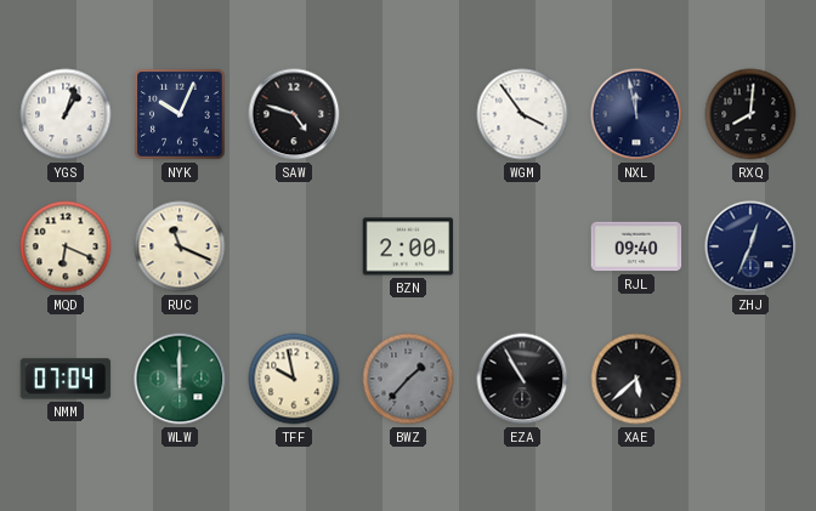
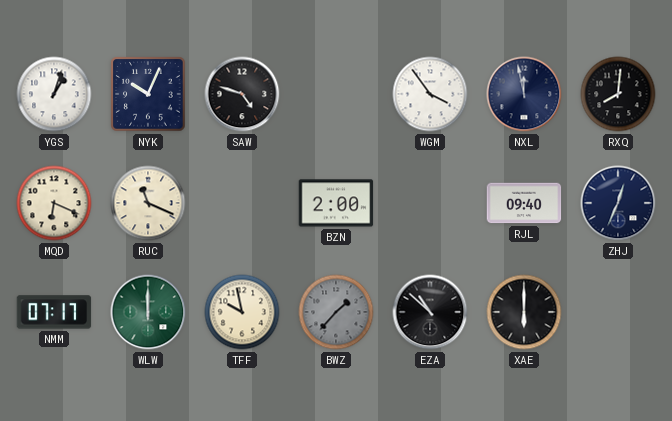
NMM: 07:04 -> 07:17 (54, 312)
EZA: 10:55 -> 10:52 (430, 312)
XAE: 5:38 -> 6:00 (524, 312)
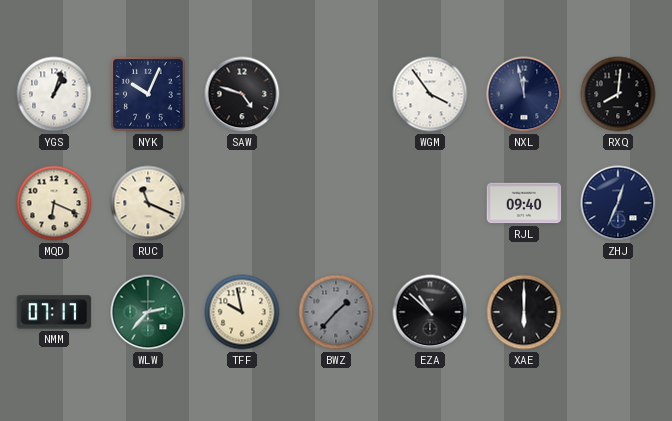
BZN: 2:00 -> none (336, 203)
WLW: 12:00 -> 2:37 (148, 312)
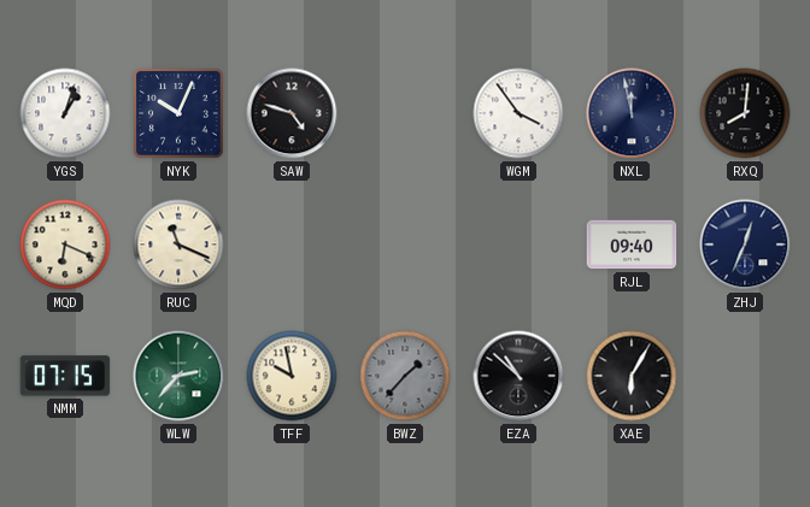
NMM: 07:17 -> 07:15 (65, 376)
XAE: 6:00 -> 6:05 (632, 376)
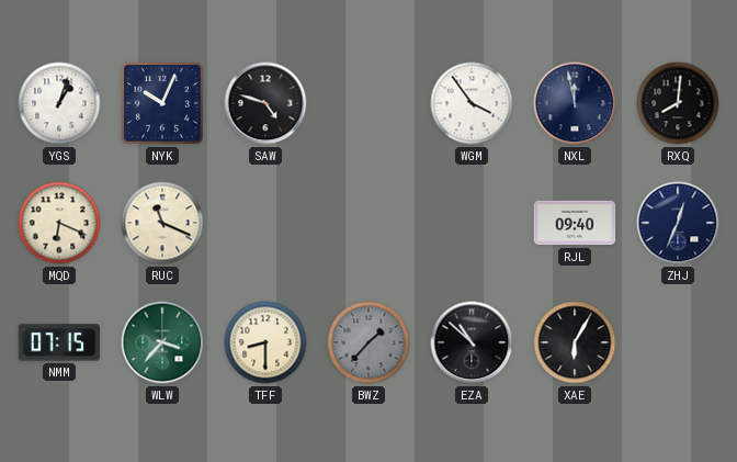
WLW: 2:37 -> 3:37 (162, 342)
TFF: 9:58 -> 8:30 (265, 342)
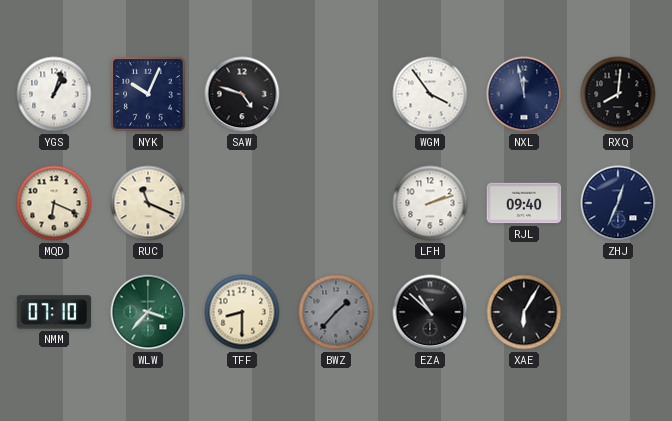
LFH: none -> 2:12 (430, 203)
NMM: 07:15 -> 07:10 (54, 312)
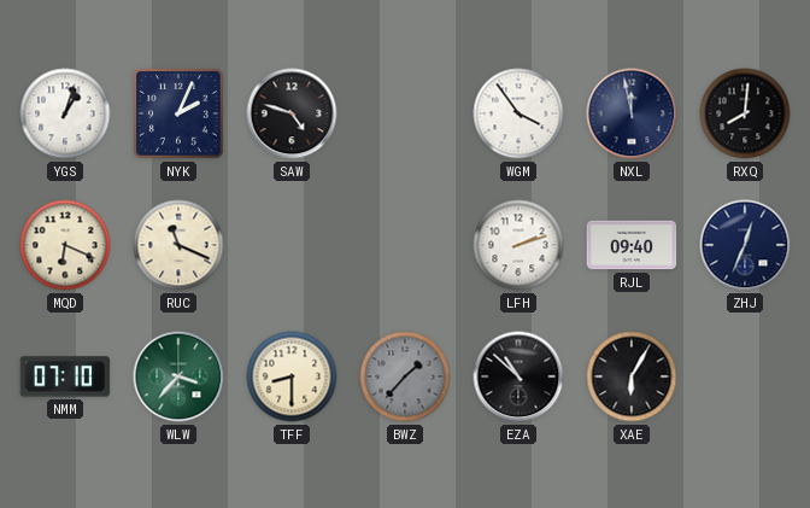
NYK: 10:04 -> 2:04 (178, 113)
